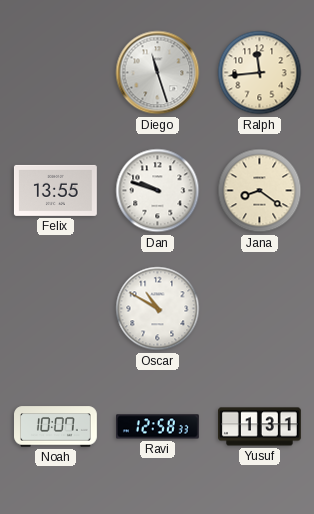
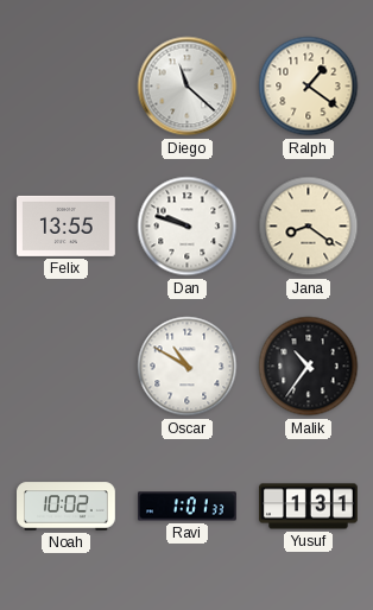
Diego: 11:27 -> 11:22 (188, 87)
Ralph: 11:44 -> 1:21 (309, 87)
Malik: none -> 10:36 (309, 367)
Noah: 10:07 -> 10:02 (67, 507)
Ravi: 12:58 -> 1:01 (188, 507)
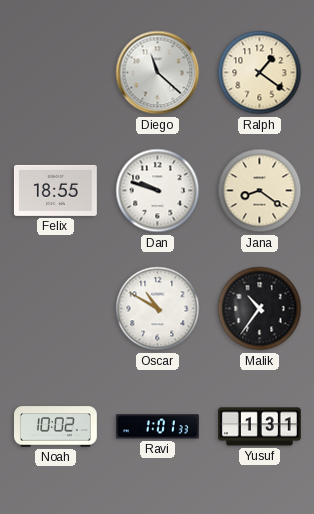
Felix: 13:55 -> 18:55 (56, 190)
